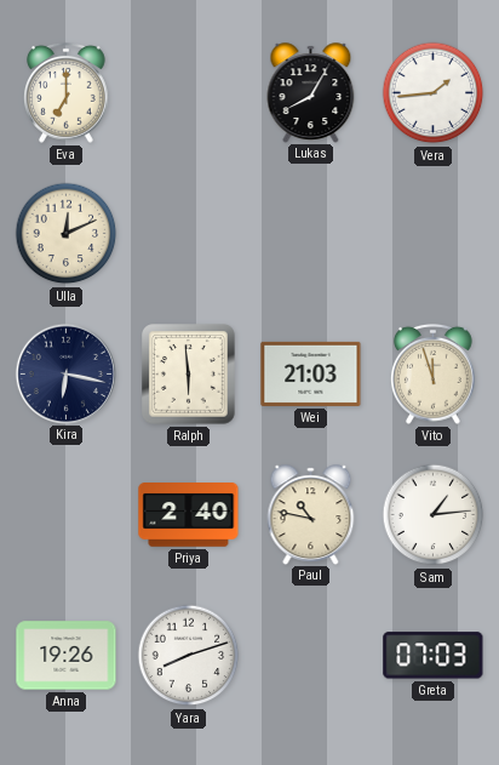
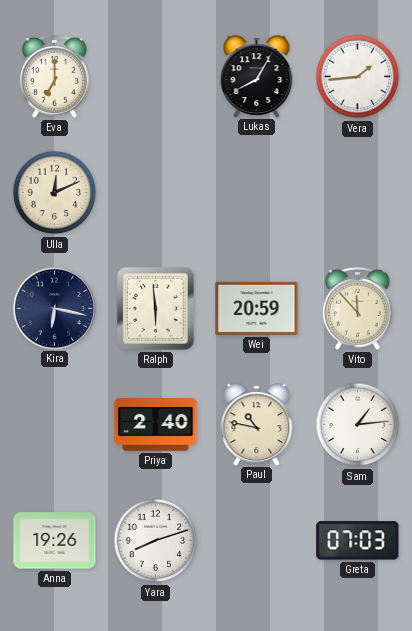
Wei: 21:03 -> 20:59 (257, 308)
Vito: 11:57 -> 11:53 (358, 308)
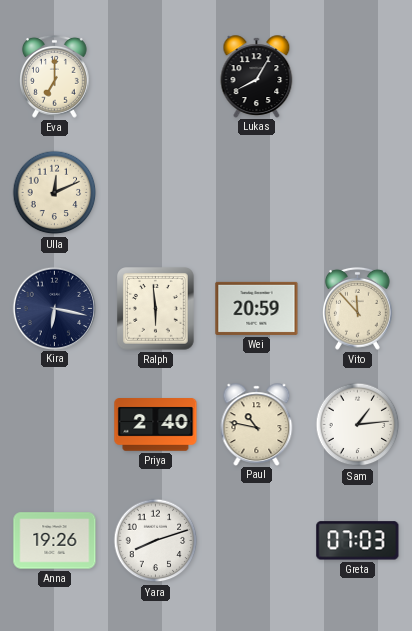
Vera: 1:44 -> none (358, 77)
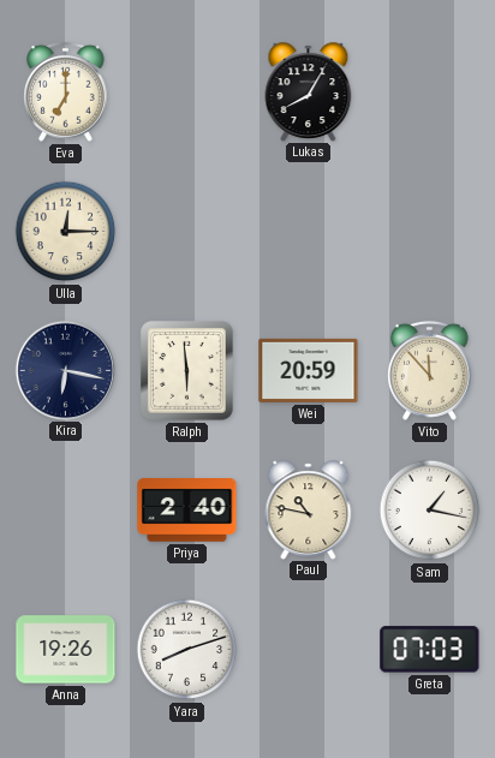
Ulla: 12:11 -> 12:15 (66, 232)
Sam: 1:14 -> 1:17 (430, 511)
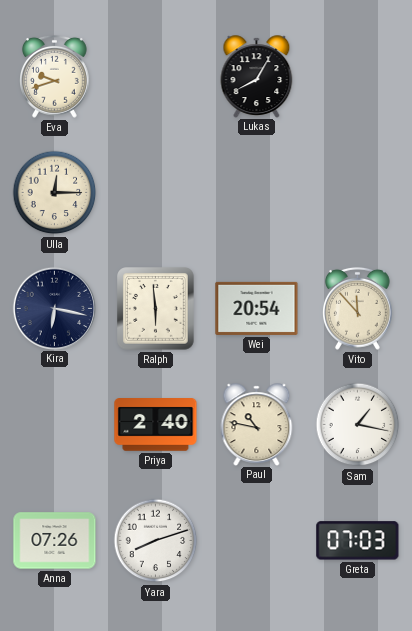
Eva: 7:00 -> 9:42 (55, 76)
Wei: 20:59 -> 20:54 (257, 308)
Anna: 19:26 -> 07:26 (55, 541)
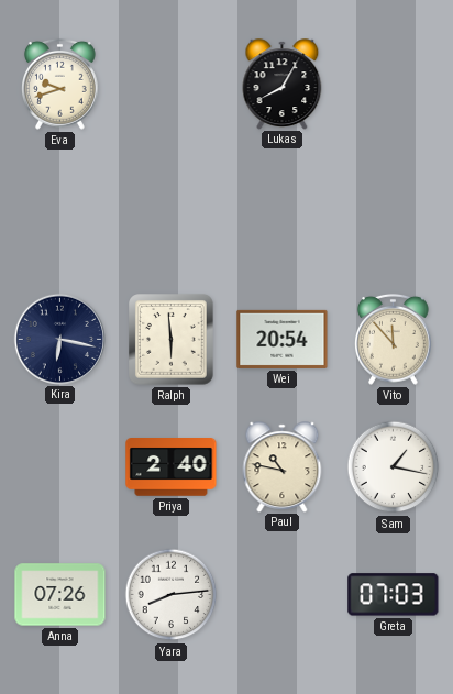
Ulla: 12:15 -> none (55, 193)
Yara: 8:12 -> 8:14 (172, 595)
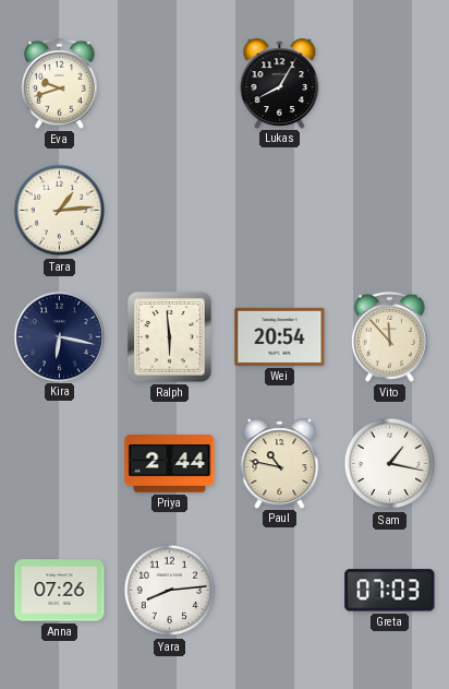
Tara: none -> 1:14 (60, 211)
Priya: 2:40 -> 2:44 (170, 464)
